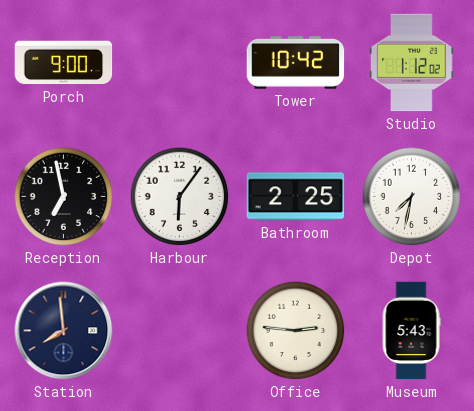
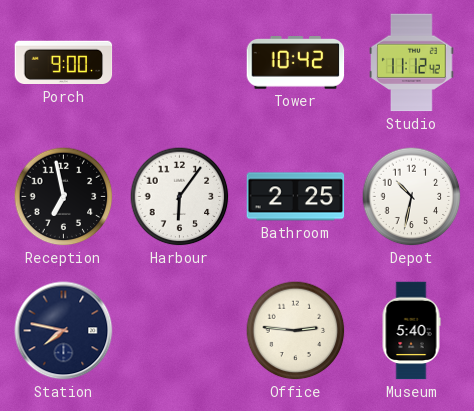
Studio: 1:12 -> 11:12 (412, 63)
Depot: 7:32 -> 10:32 (412, 197)
Station: 7:59 -> 7:47 (64, 331)
Museum: 5:43 -> 5:40 (411, 331)
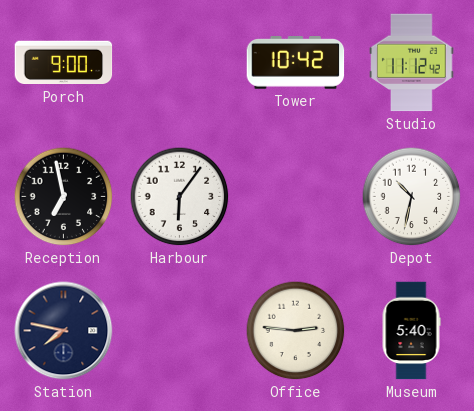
Bathroom: 2:25 -> none (296, 197)
